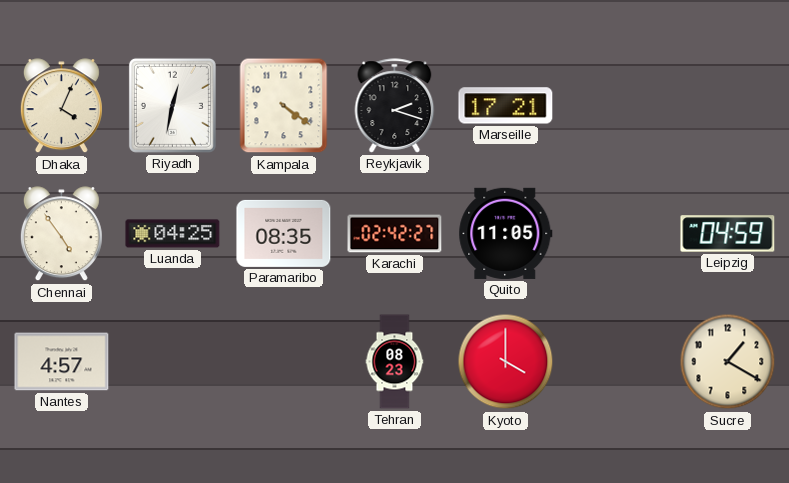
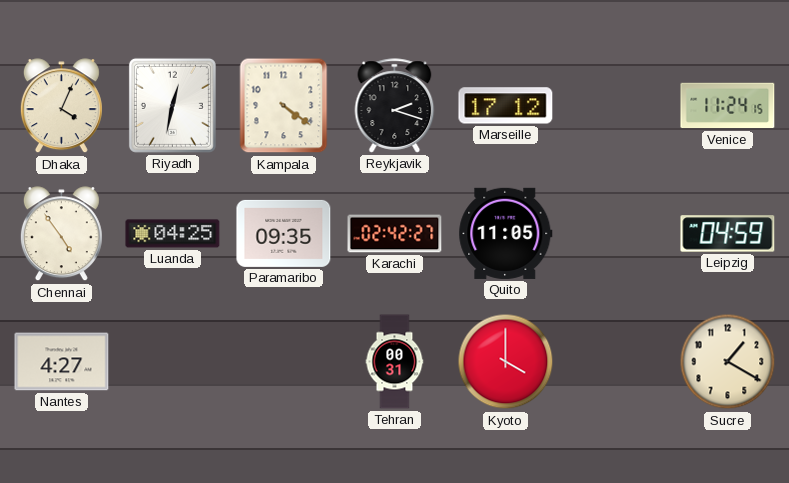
Marseille: 17:21 -> 17:12 (506, 106)
Venice: none -> 11:24 (728, 106)
Paramaribo: 08:35 -> 09:35 (284, 233)
Nantes: 4:57 -> 4:27 (62, 362)
Tehran: 08:23 -> 00:31 (395, 362)
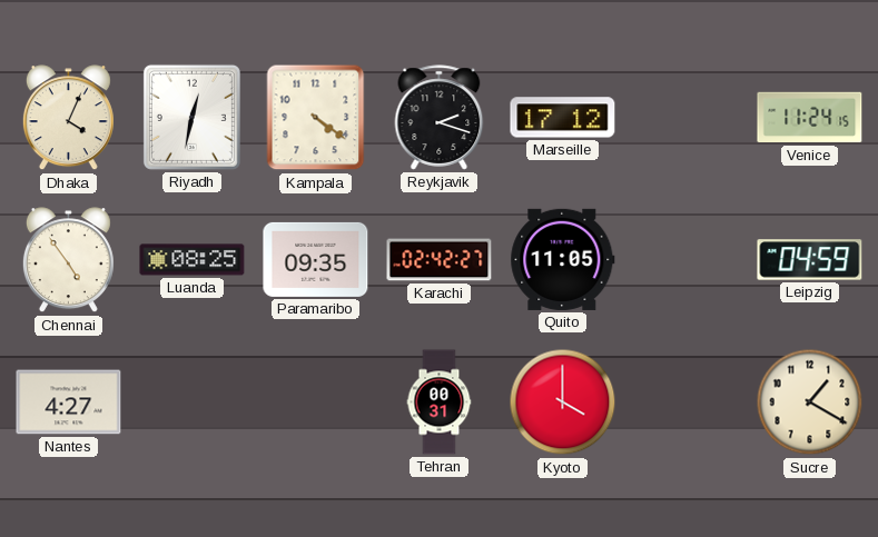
Luanda: 04:25 -> 08:25 (193, 260)
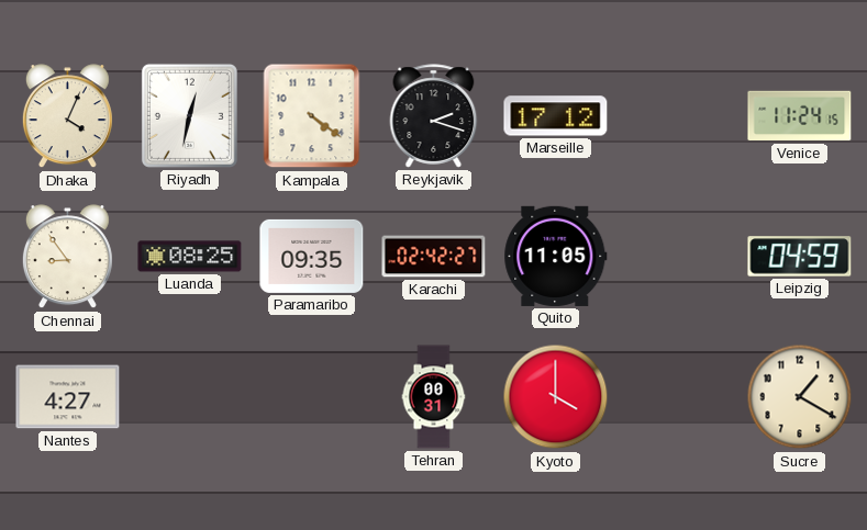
Chennai: 4:54 -> 8:54 (67, 257)
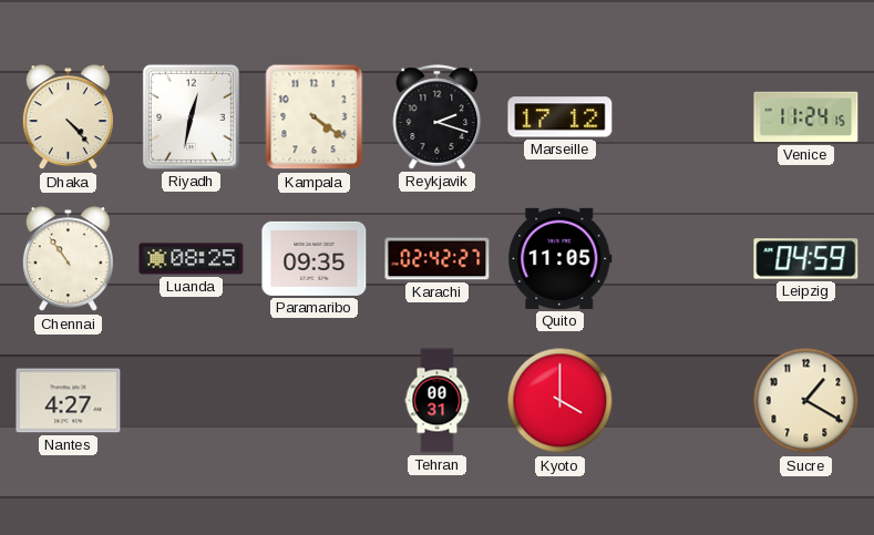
Dhaka: 4:04 -> 4:23 (68, 117)
Chennai: 8:54 -> 10:54 (68, 259)
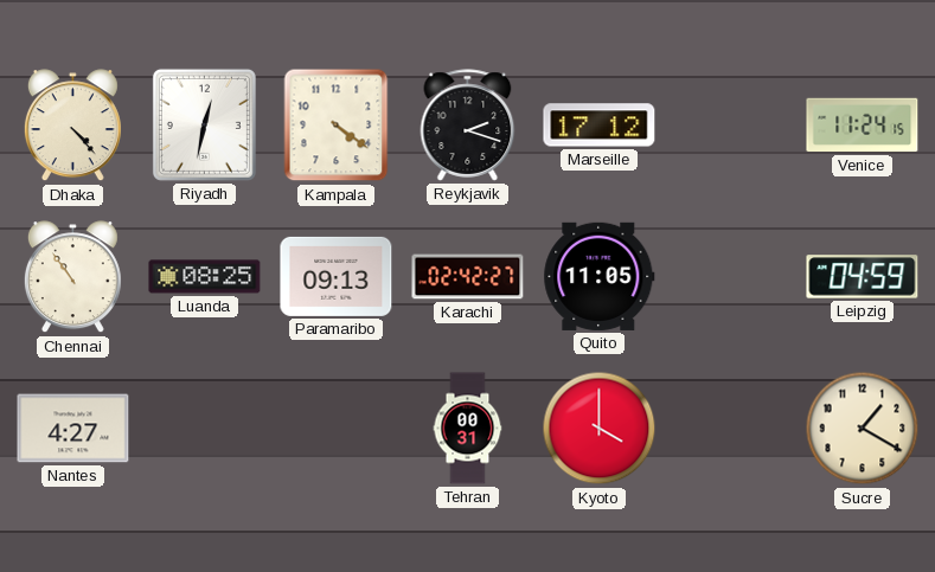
Paramaribo: 09:35 -> 09:13 (337, 276)
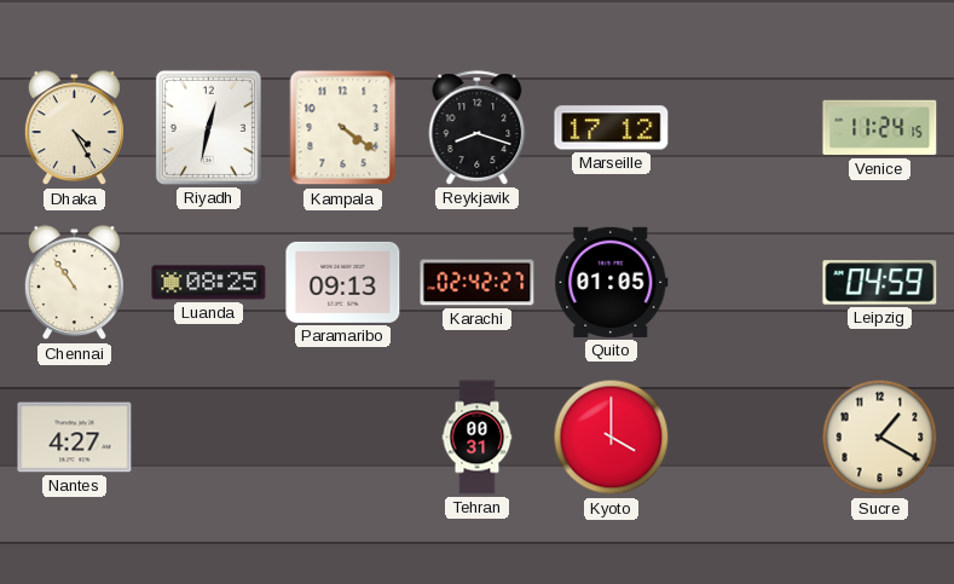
Dhaka: 4:23 -> 4:25 (74, 128)
Reykjavik: 2:18 -> 8:18 (478, 128)
Quito: 11:05 -> 01:05 (612, 282)
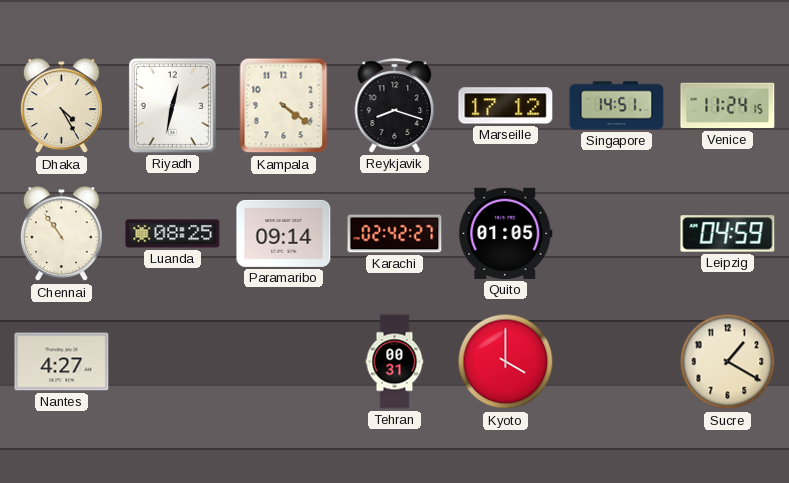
Singapore: none -> 14:51 (617, 106)
Paramaribo: 09:13 -> 09:14 (284, 233)
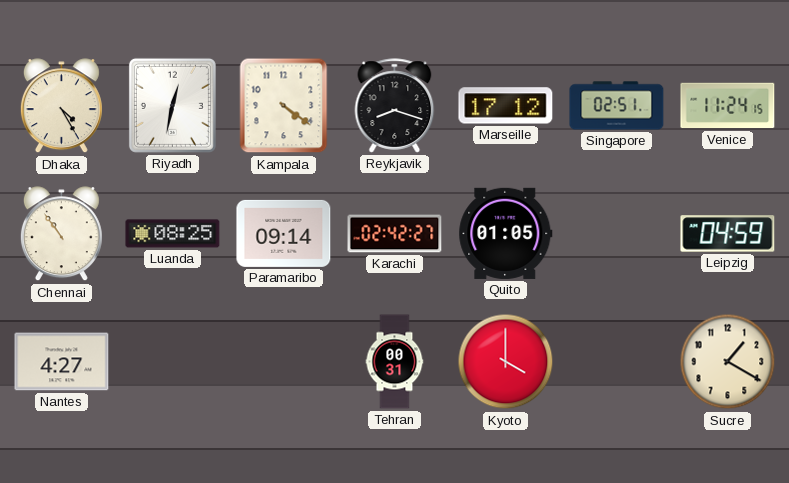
Singapore: 14:51 -> 02:51 (617, 106)
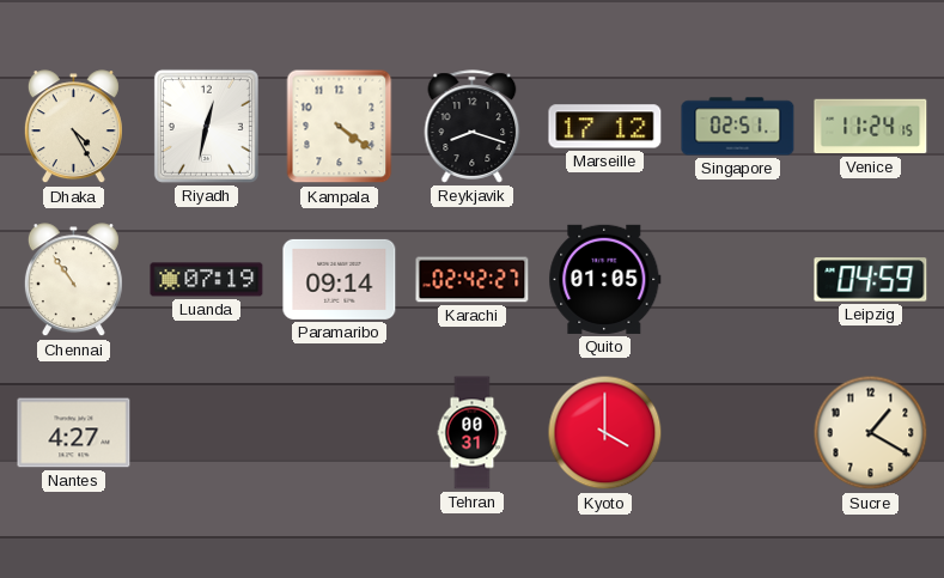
Luanda: 08:25 -> 07:19 (207, 280)
